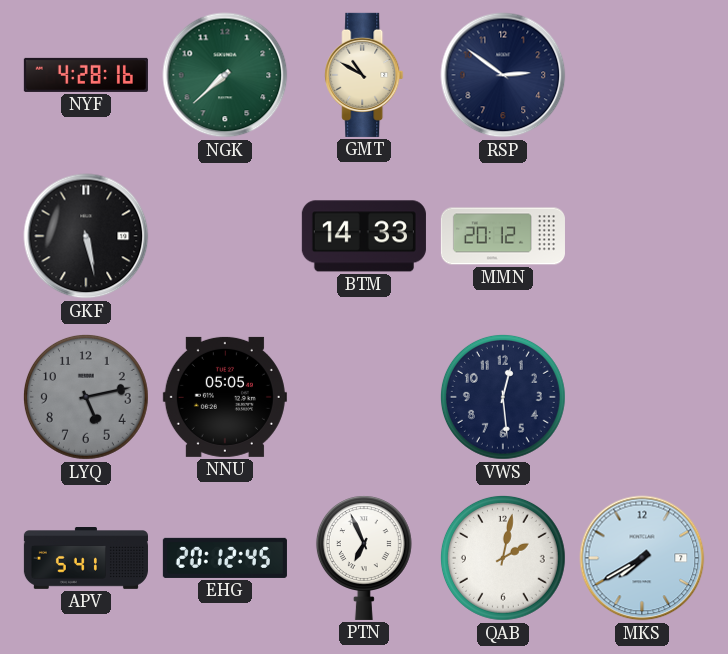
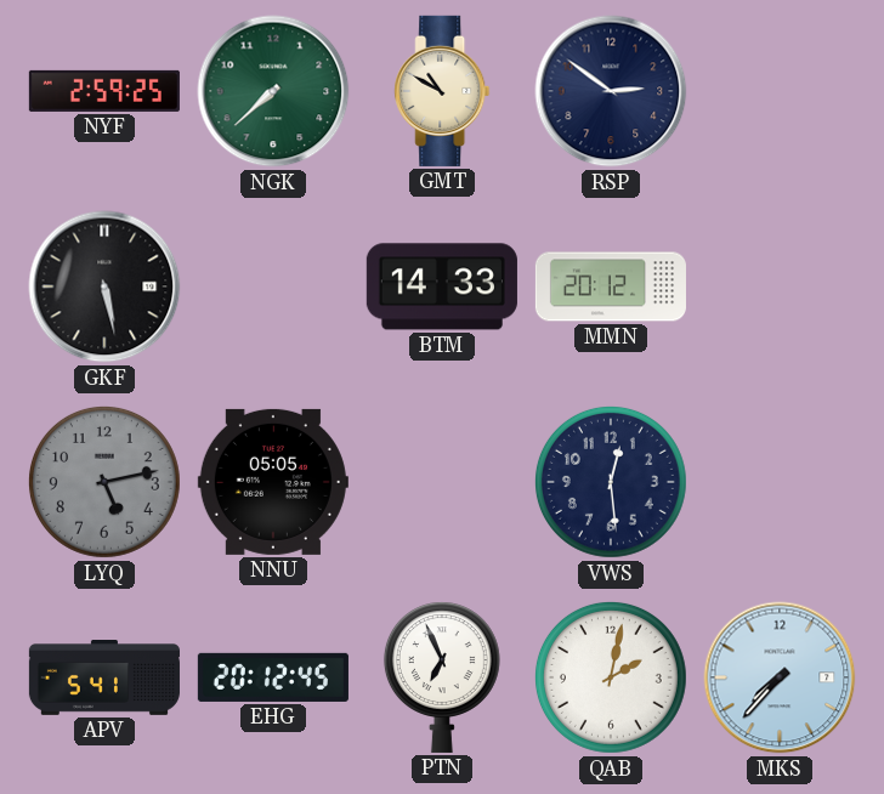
NYF: 4:28 -> 2:59 (104, 91)
MKS: 7:40 -> 7:37 (780, 677)
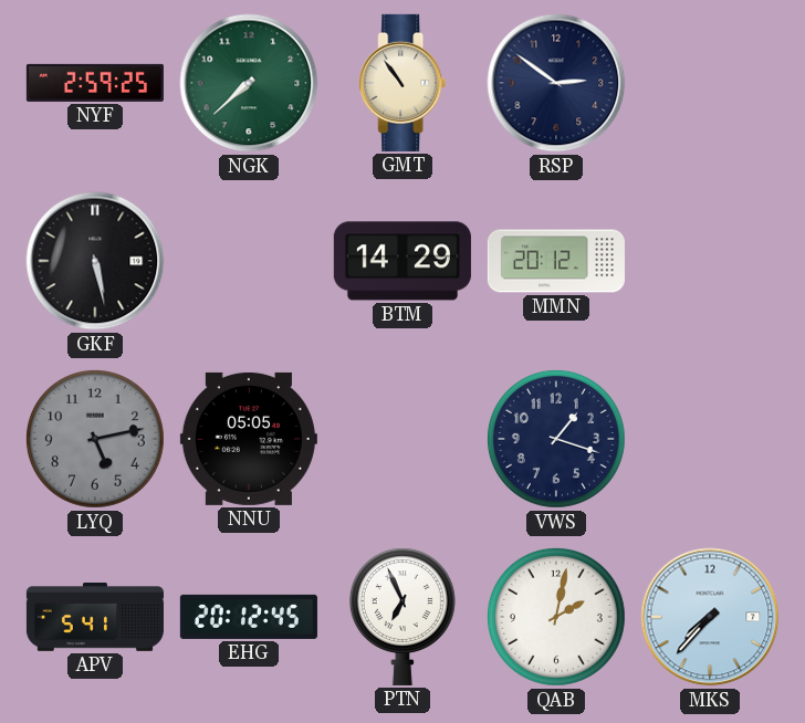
GMT: 10:50 -> 10:54 (402, 83)
BTM: 14:33 -> 14:29 (402, 261)
VWS: 12:29 -> 1:18 (556, 439)
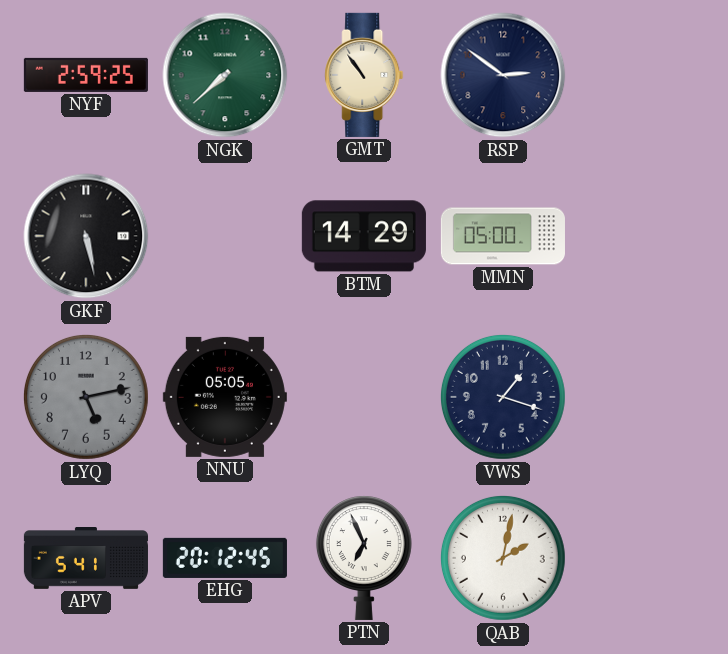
MMN: 20:12 -> 05:00 (503, 236)
MKS: 7:37 -> none (710, 617)
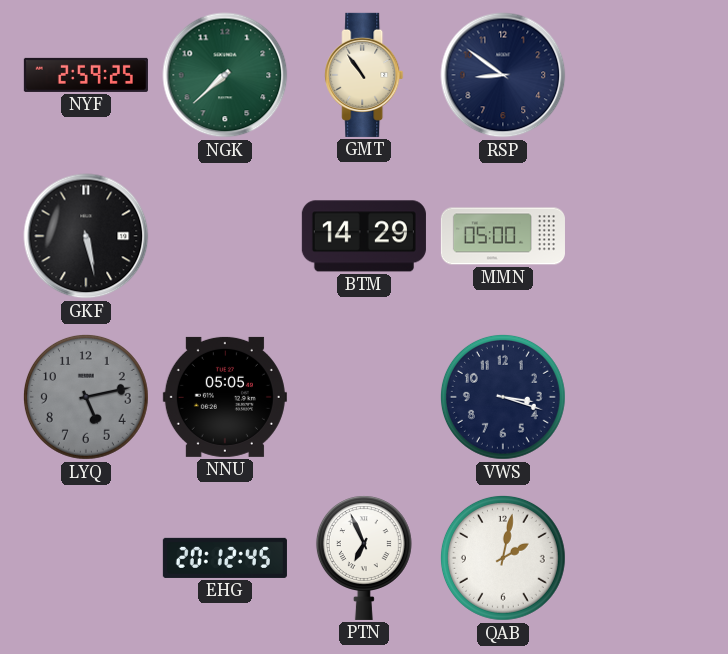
RSP: 2:51 -> 8:51 (503, 75)
VWS: 1:18 -> 3:18 (503, 397)
APV: 5:41 -> none (86, 559)
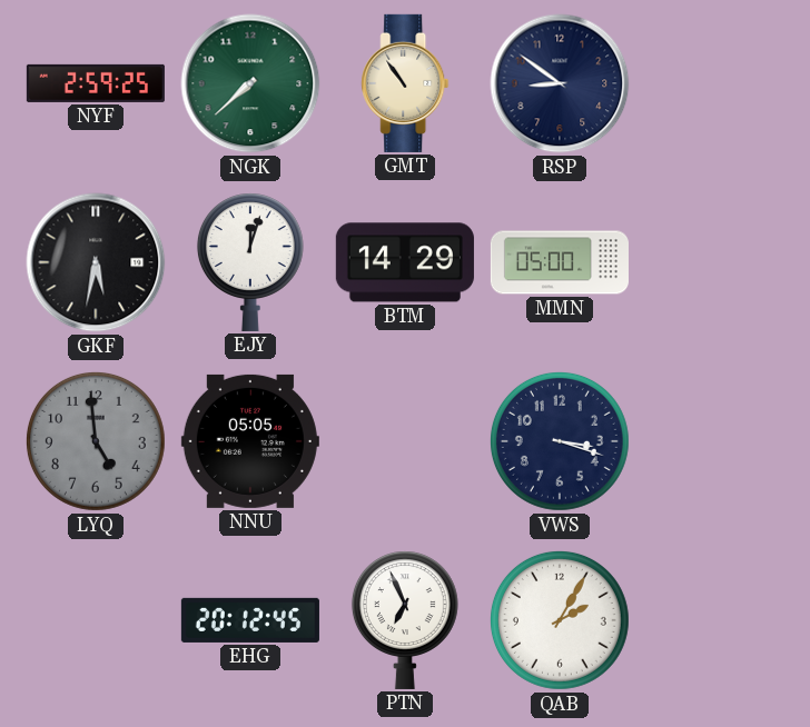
GKF: 5:28 -> 5:32 (96, 262)
EJY: none -> 12:03 (250, 262)
LYQ: 5:13 -> 4:59 (96, 441)
QAB: 2:02 -> 2:05 (560, 620)
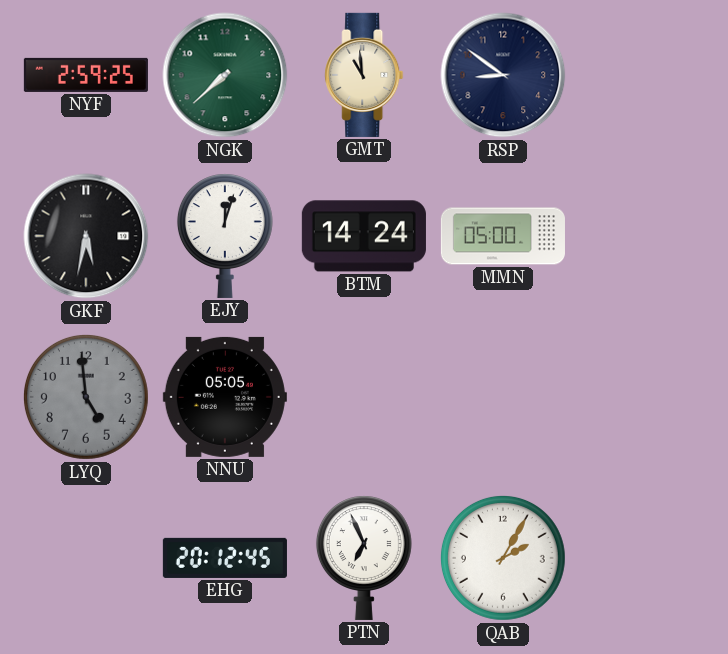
GMT: 10:54 -> 10:59 (364, 75)
BTM: 14:29 -> 14:24 (364, 236)
VWS: 3:18 -> none (560, 441)
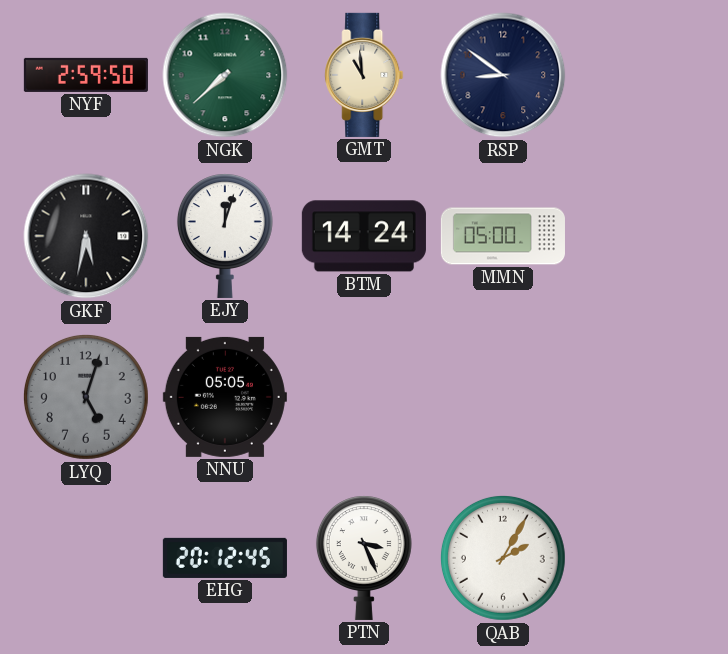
NYF: 2:59:25 -> 2:59:50 (86, 75)
LYQ: 4:59 -> 5:03 (86, 397)
PTN: 6:56 -> 3:26 (364, 558)
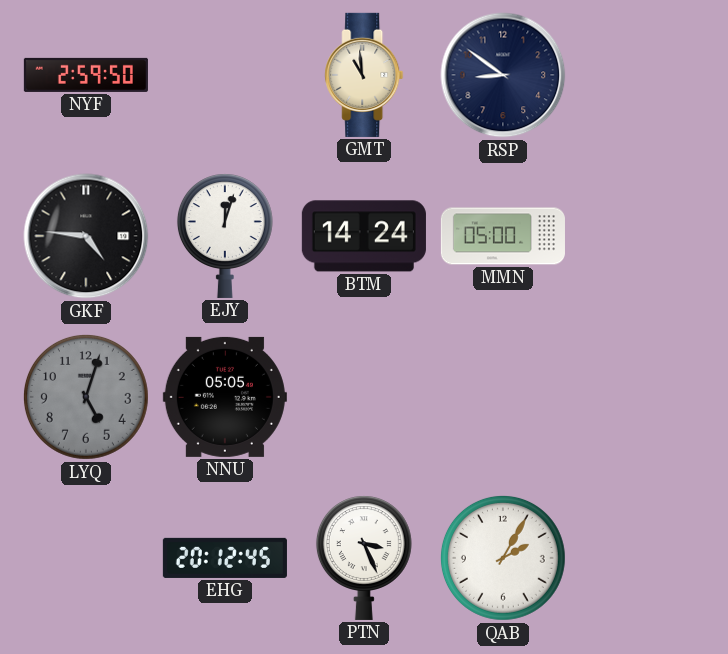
NGK: 7:38 -> none (225, 75)
GKF: 5:32 -> 4:46 (86, 236)
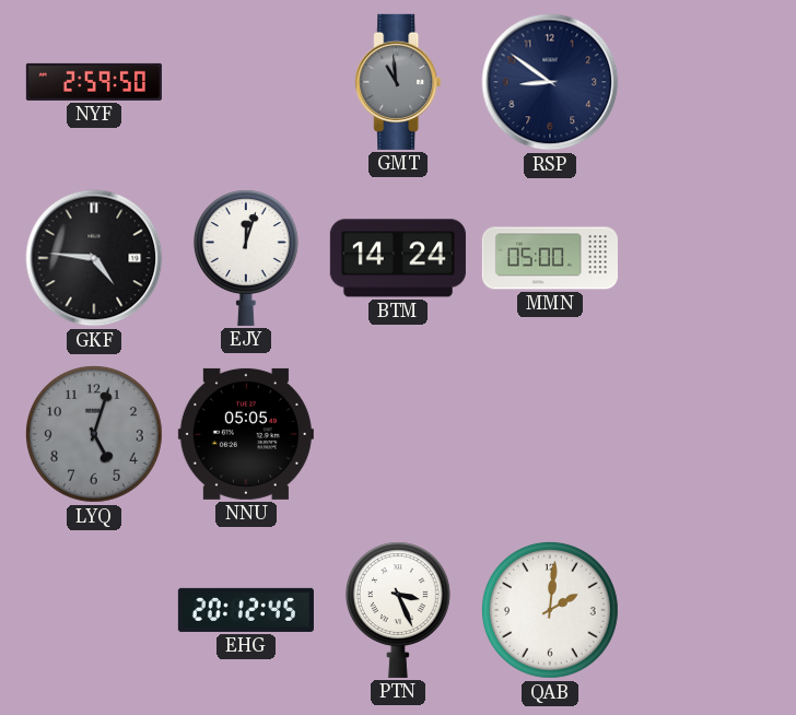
GMT dial: cream -> grey (398, 82)
QAB: 2:05 -> 2:01 (550, 610)
